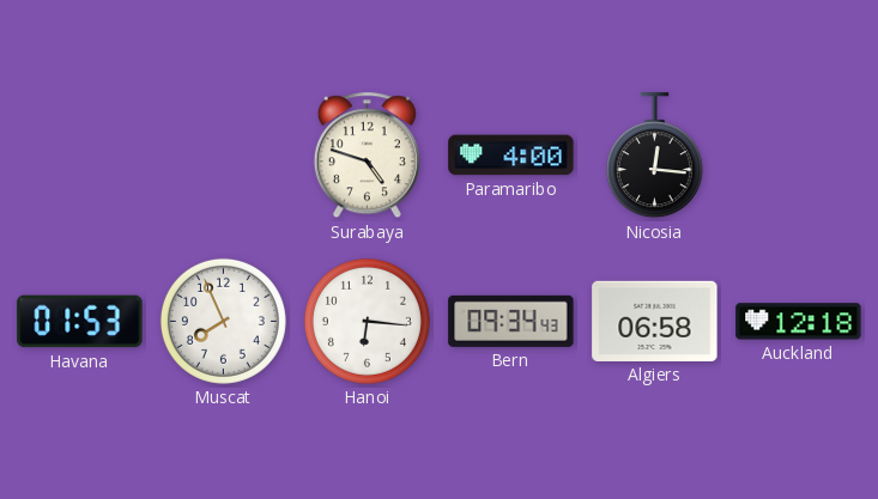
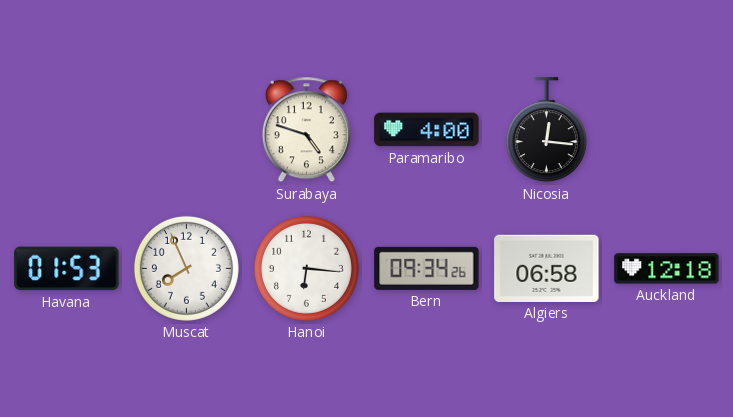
Bern: 09:34:43 -> 09:34:26 (427, 268)
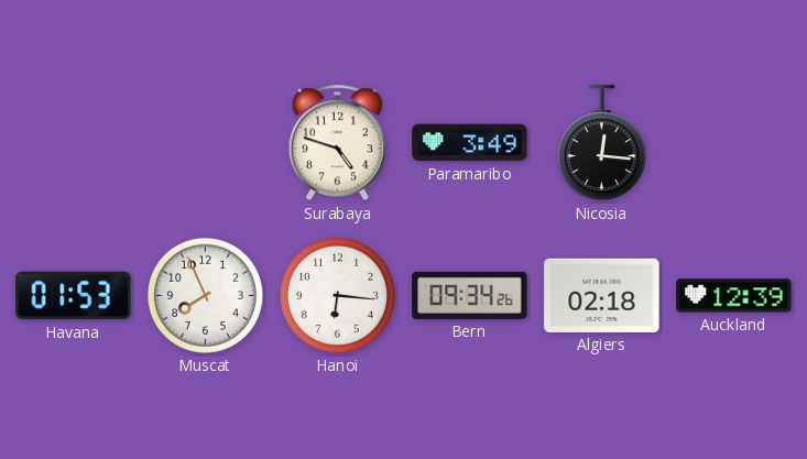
Paramaribo: 4:00 -> 3:49 (470, 143)
Algiers: 06:58 -> 02:18 (602, 295)
Auckland: 12:18 -> 12:39 (734, 296)
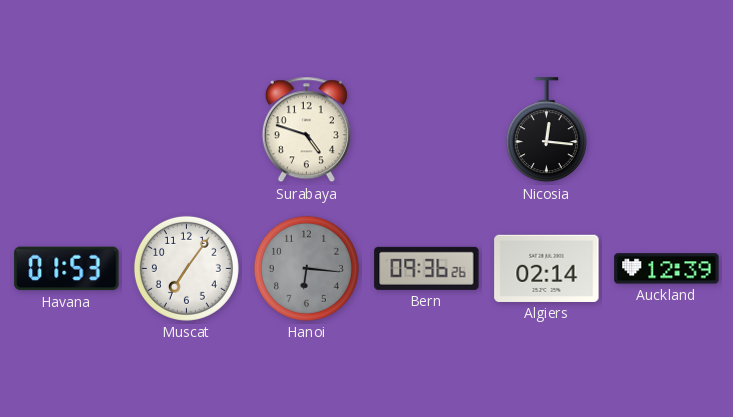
Paramaribo: 3:49 -> none (470, 143)
Muscat: 7:56 -> 7:06 (186, 268)
Hanoi dial: white -> grey (306, 268)
Bern: 09:34 -> 09:36 (427, 268)
Algiers: 02:18 -> 02:14 (547, 268)
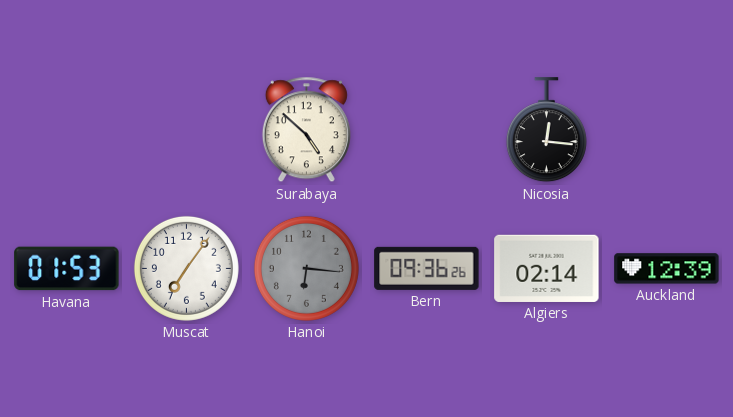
Surabaya: 4:48 -> 4:52 (306, 130)
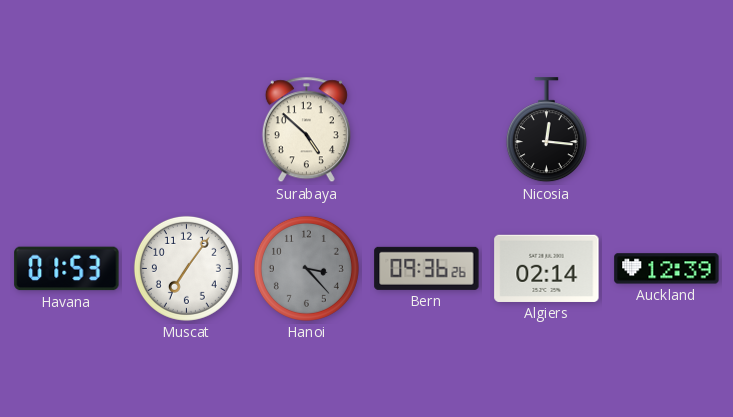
Hanoi: 6:16 -> 3:23 (306, 268)
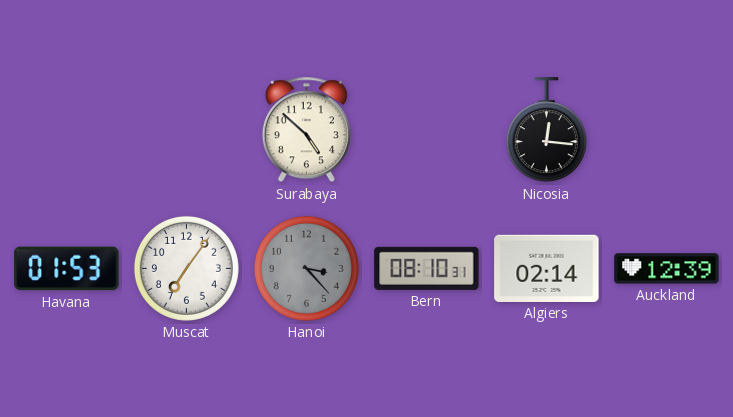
Bern: 09:36 -> 08:10 (427, 268)
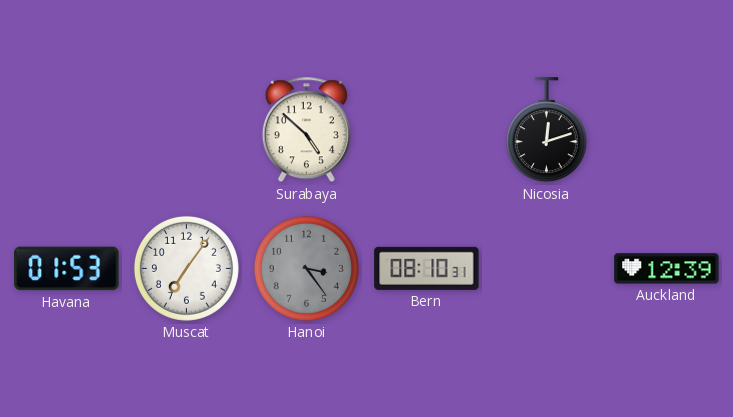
Nicosia: 12:16 -> 12:12 (546, 130)
Hanoi: 3:23 -> 3:24 (306, 268)
Algiers: 02:14 -> none (547, 268)
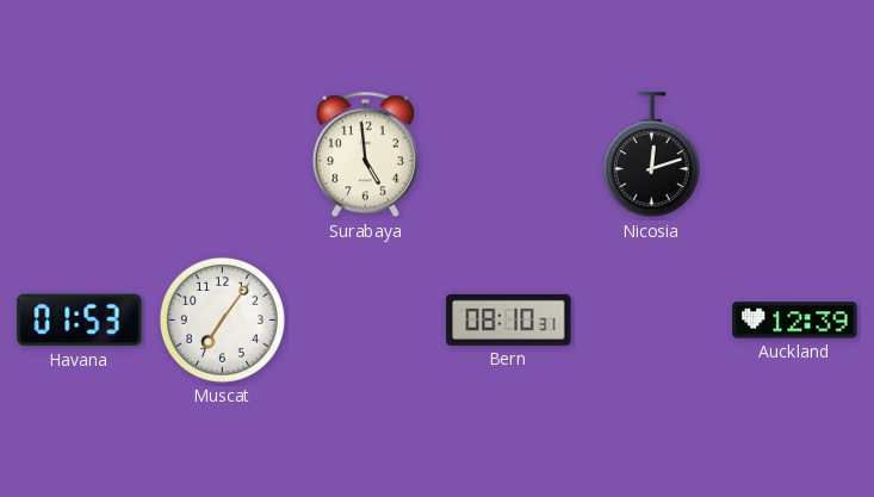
Surabaya: 4:52 -> 4:59 (365, 155)
Hanoi: 3:24 -> none (306, 268)
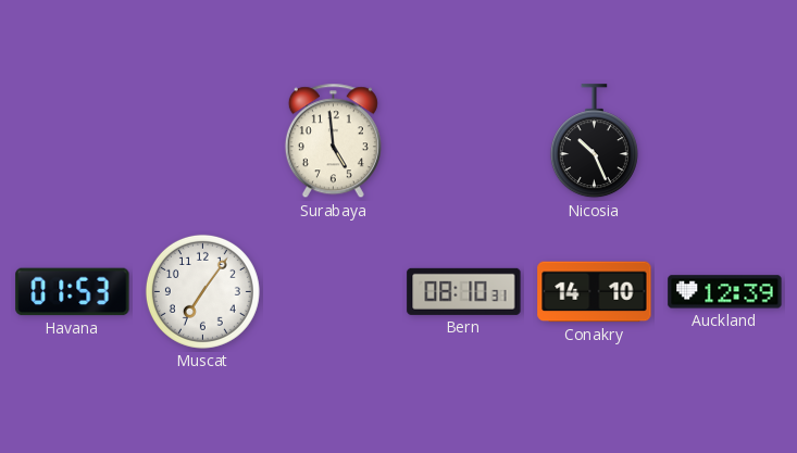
Nicosia: 12:12 -> 10:26 (594, 141)
Conakry: none -> 14:10 (595, 292)
